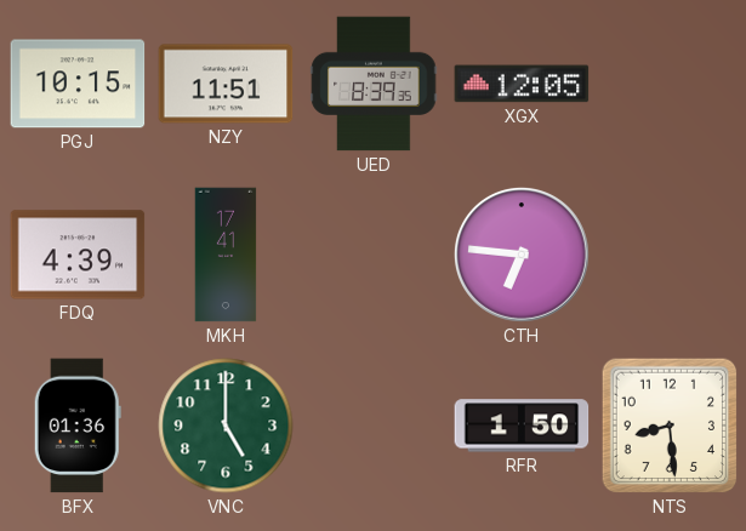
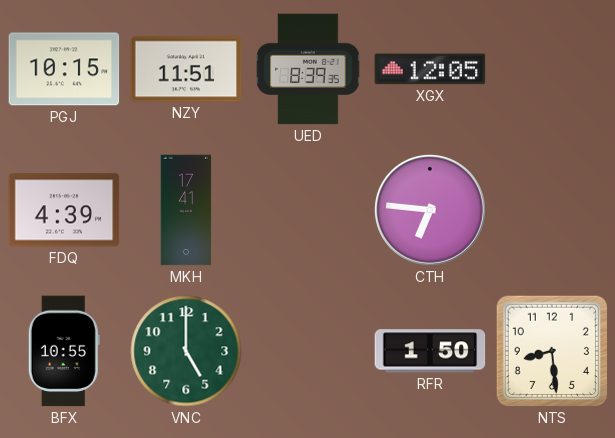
BFX: 01:36 -> 10:55 (64, 351)
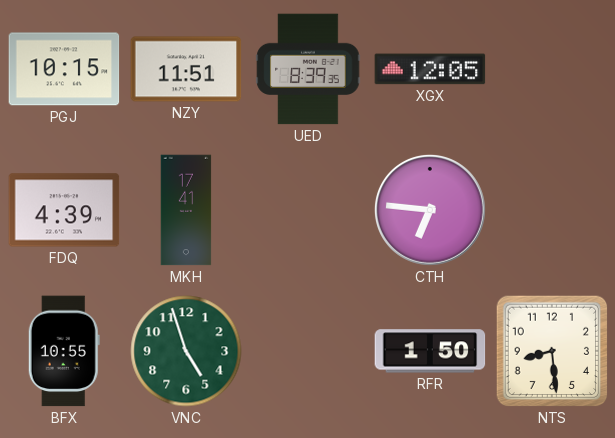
VNC: 5:00 -> 4:57 (186, 351)
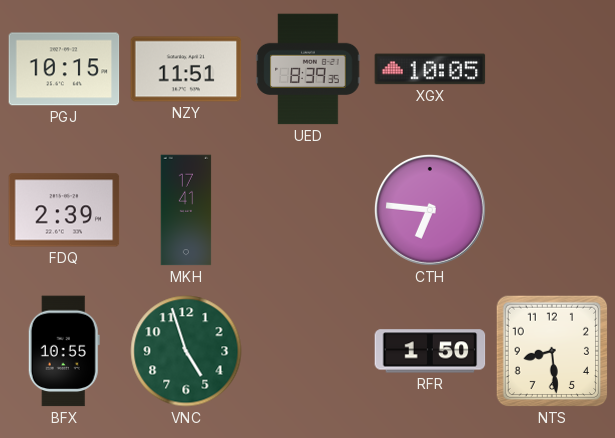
XGX: 12:05 -> 10:05 (430, 69)
FDQ: 4:39 -> 2:39 (64, 210)
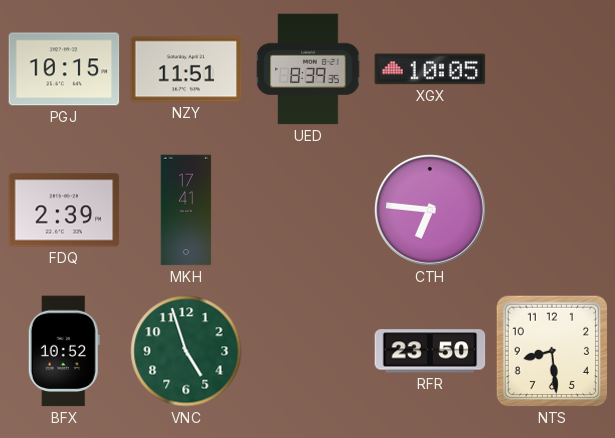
BFX: 10:55 -> 10:52 (64, 351)
RFR: 1:50 -> 23:50 (430, 351)
